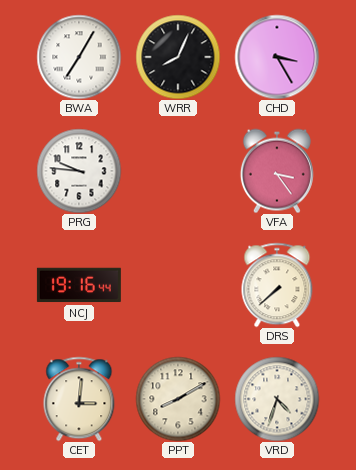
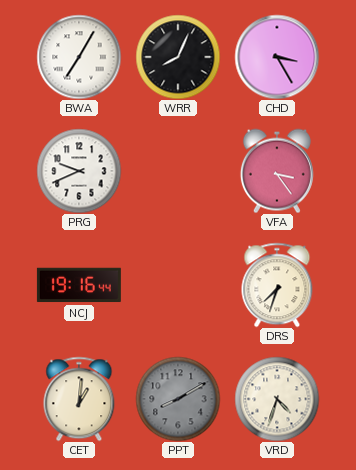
PRG: 9:46 -> 9:41 (79, 171)
DRS: 7:38 -> 7:33 (277, 285)
CET: 3:01 -> 1:01 (79, 399)
PPT dial: cream -> grey (178, 399)
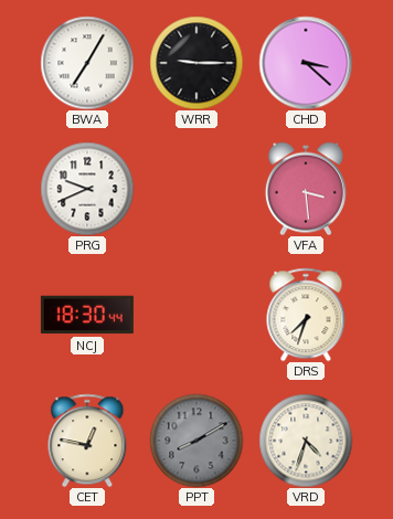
WRR: 8:04 -> 9:15 (197, 63)
CHD: 3:25 -> 3:22 (306, 63)
VFA: 3:24 -> 3:29 (306, 189)
NCJ: 19:16 -> 18:30 (87, 315)
CET: 1:01 -> 12:47 (87, 441)
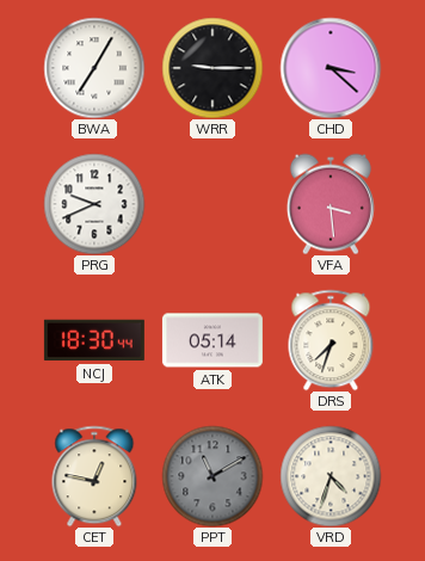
ATK: none -> 05:14 (213, 340)
PPT: 8:10 -> 11:10 (213, 476)
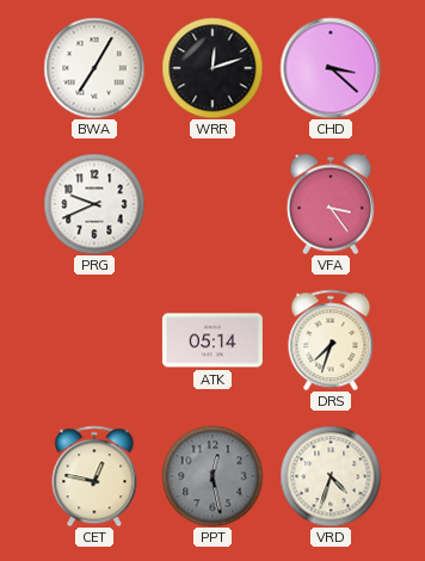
WRR: 9:15 -> 12:12 (213, 68)
VFA: 3:29 -> 3:24 (331, 204)
NCJ: 18:30 -> none (94, 340)
PPT: 11:10 -> 12:28 (213, 476)
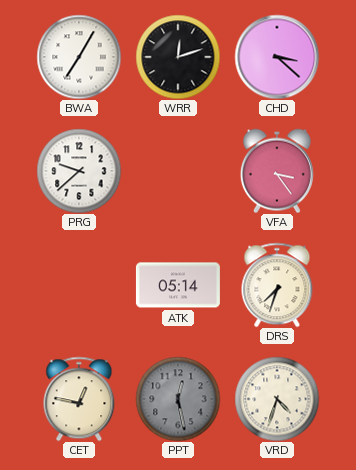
PRG: 9:41 -> 9:38 (79, 171)
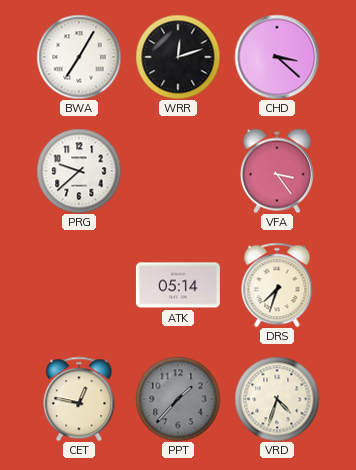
PPT: 12:28 -> 1:37 (178, 399)
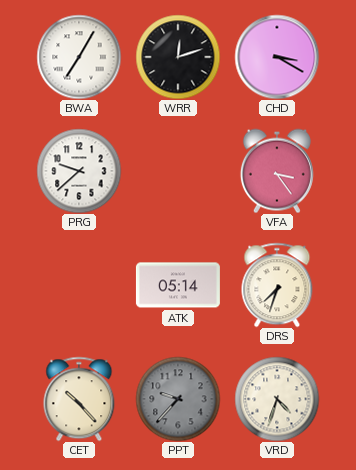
CHD: 3:22 -> 3:20 (277, 57)
CET: 12:47 -> 10:23 (79, 399)
PPT: 1:37 -> 9:37 (178, 399)
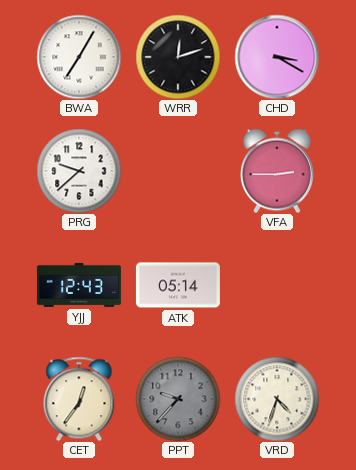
VFA: 3:24 -> 2:45 (277, 171)
YJJ: none -> 12:43 (79, 285)
DRS: 7:33 -> none (277, 285)
CET: 10:23 -> 12:36 (79, 399)
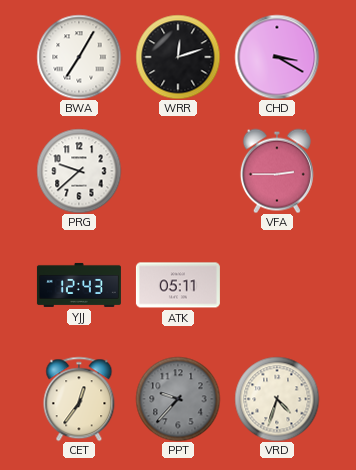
ATK: 05:14 -> 05:11 (178, 285)
